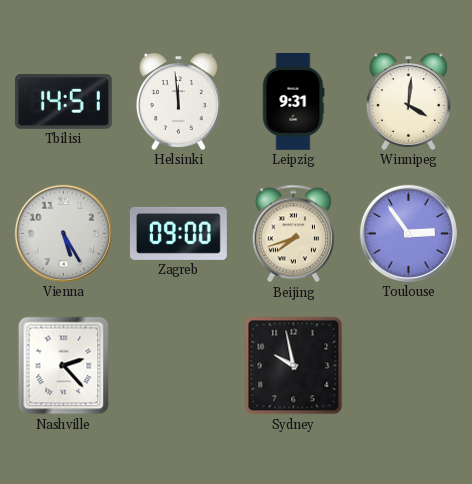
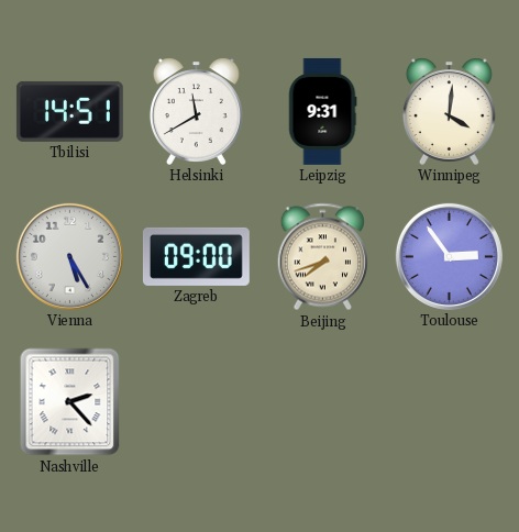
Helsinki: 11:59 -> 11:40 (196, 111)
Sydney: 9:58 -> none (294, 366)
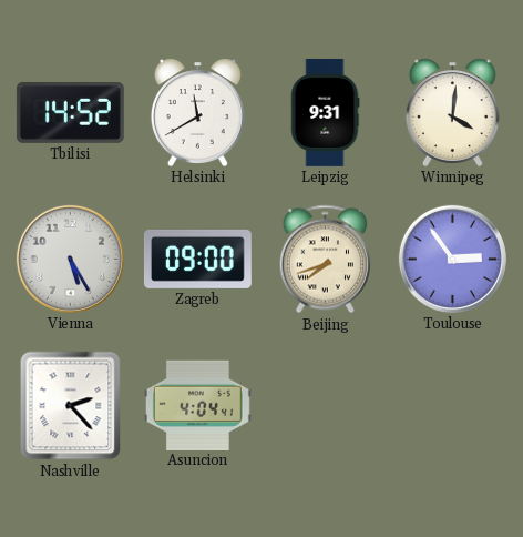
Tbilisi: 14:51 -> 14:52 (70, 112)
Asuncion: none -> 4:04 (197, 405)
